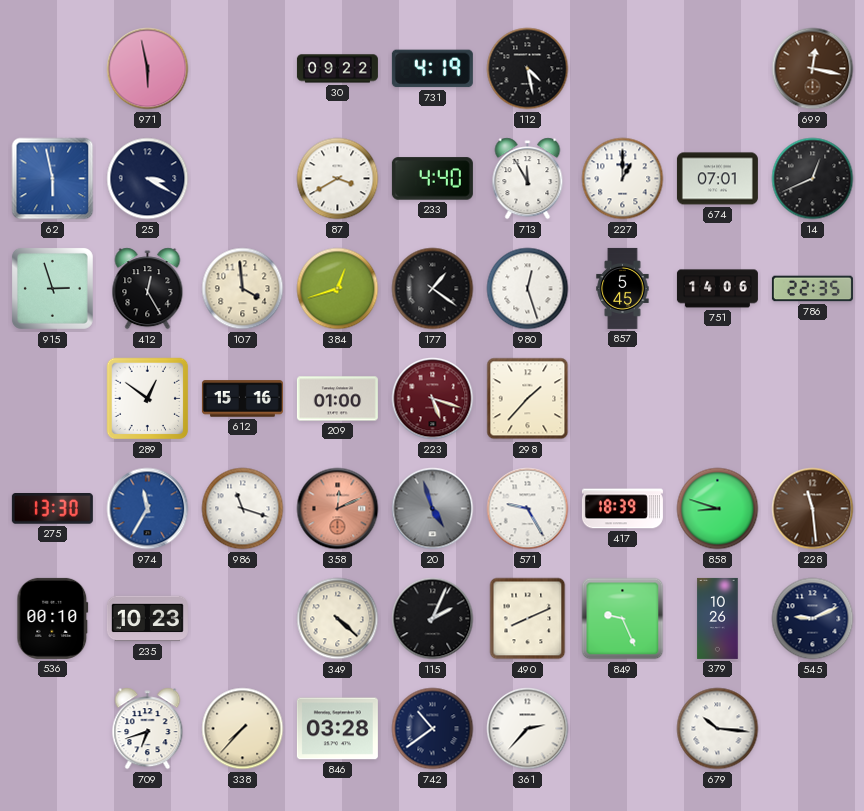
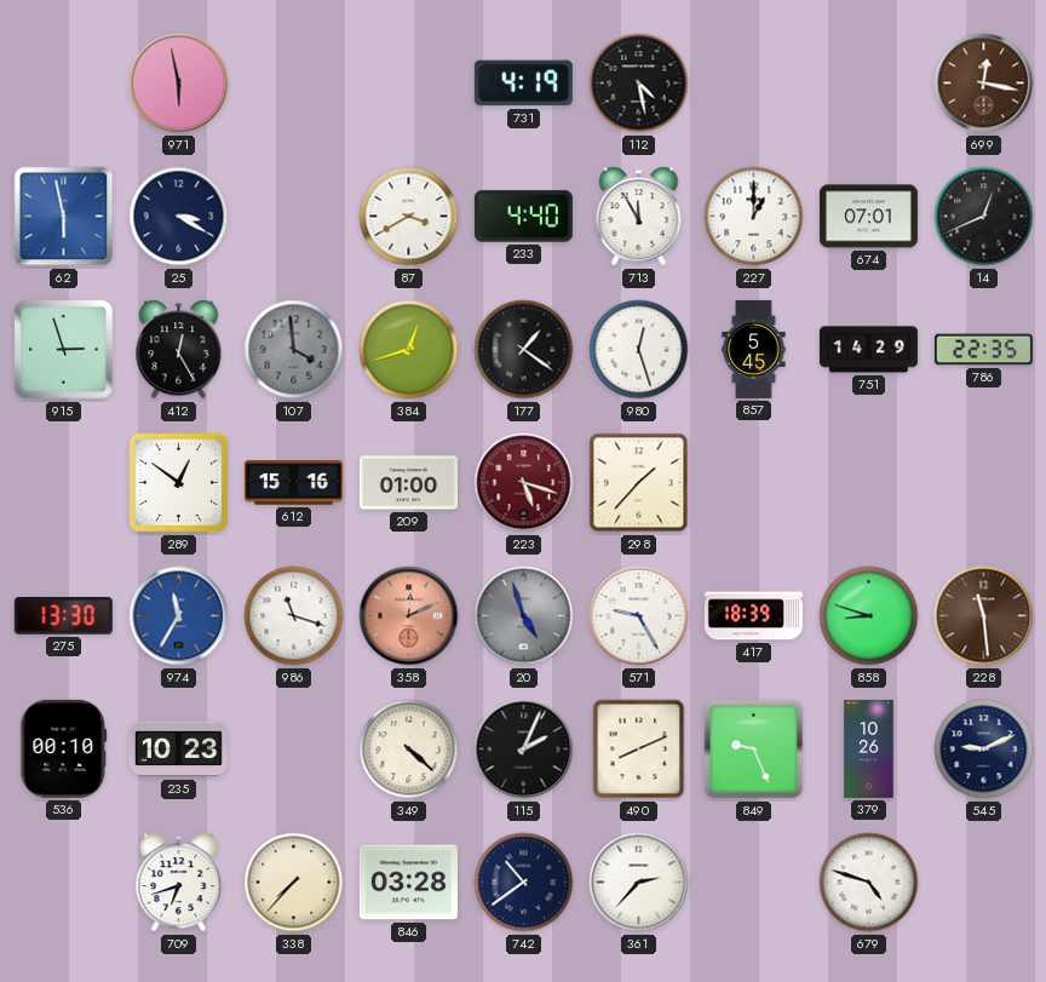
30: 09:22 -> none (337, 69)
107 dial: cream -> grey (294, 350)
751: 14:06 -> 14:29 (868, 350)
679: 10:16 -> 4:48 (869, 883)
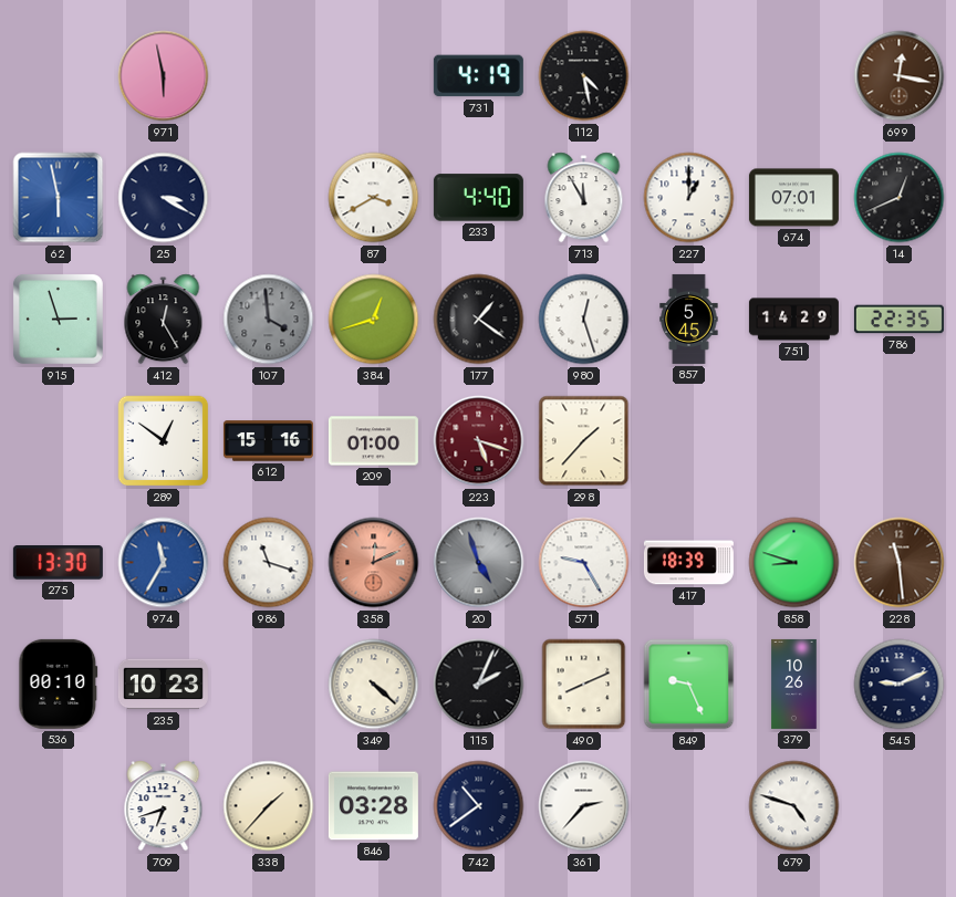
338: 7:37 -> 1:37 (269, 806)
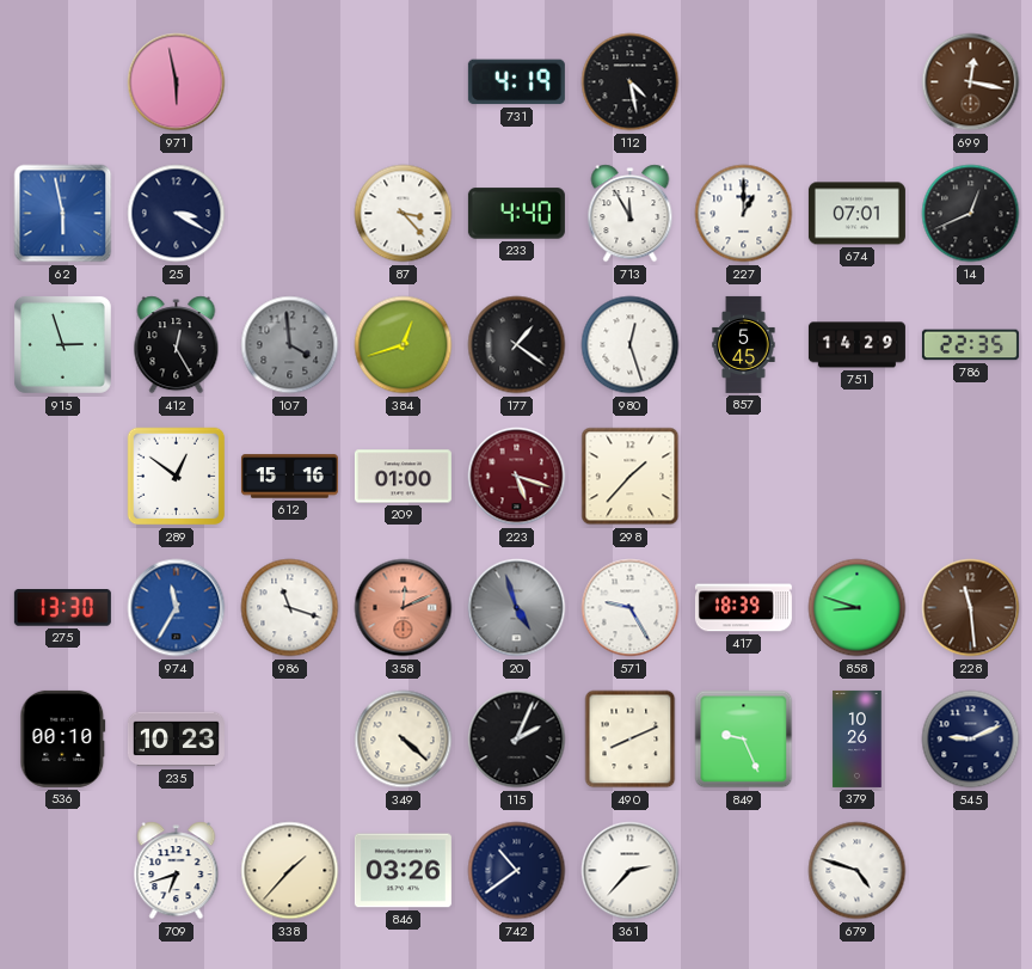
87: 3:40 -> 3:23 (404, 214)
846: 03:28 -> 03:26 (403, 871)
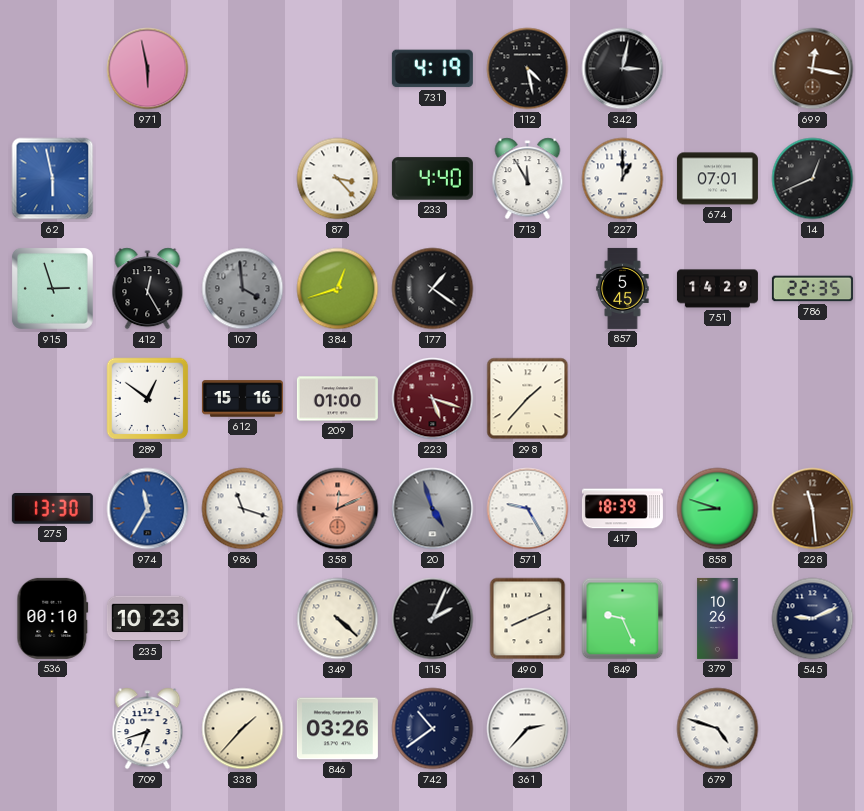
342: none -> 3:02 (623, 69)
25: 3:20 -> none (177, 214)
980: 12:27 -> none (631, 345)
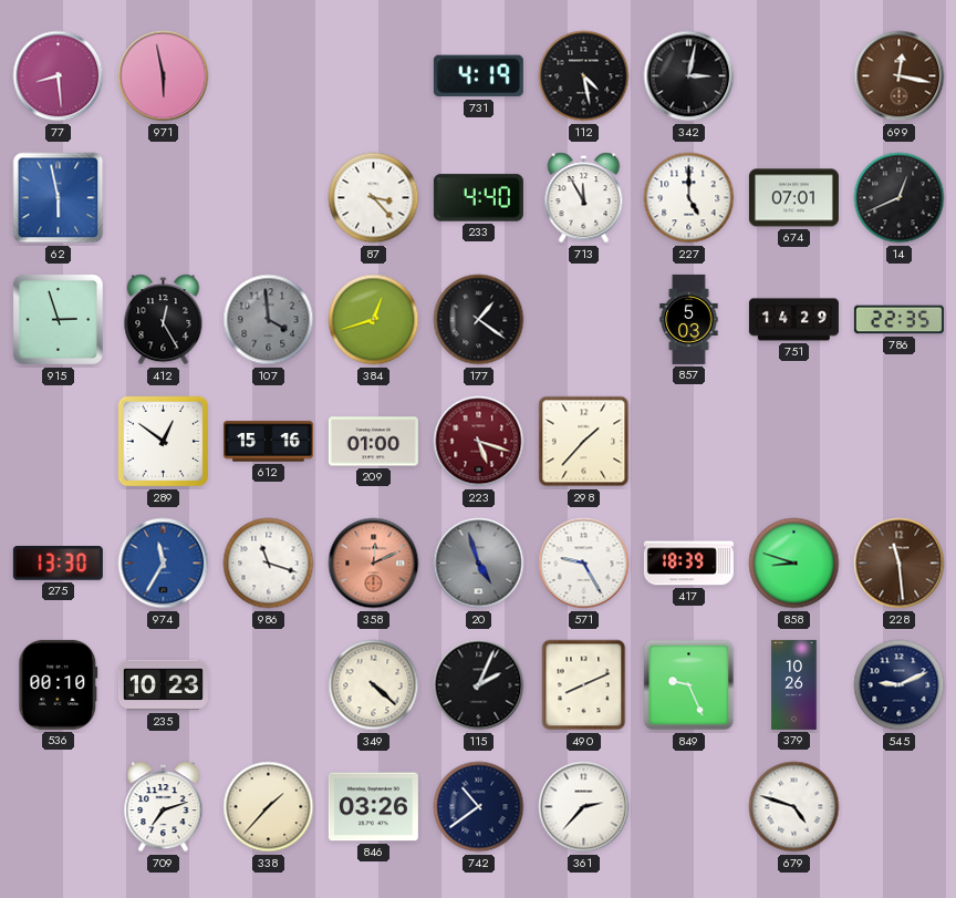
77: none -> 8:29 (59, 76)
227: 1:00 -> 5:00 (689, 198)
857: 5:45 -> 5:03 (689, 319)
709: 6:42 -> 7:12 (164, 807)
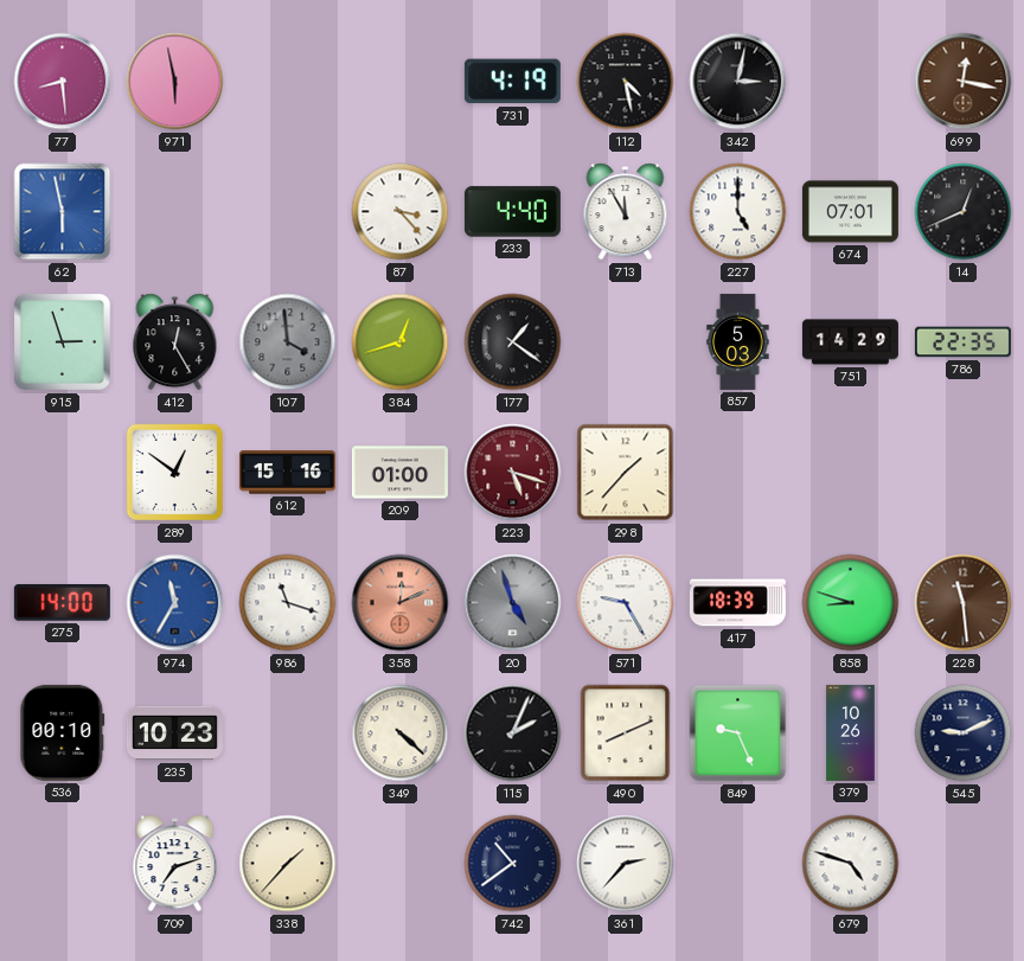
275: 13:30 -> 14:00 (62, 603)
846: 03:26 -> none (373, 807)
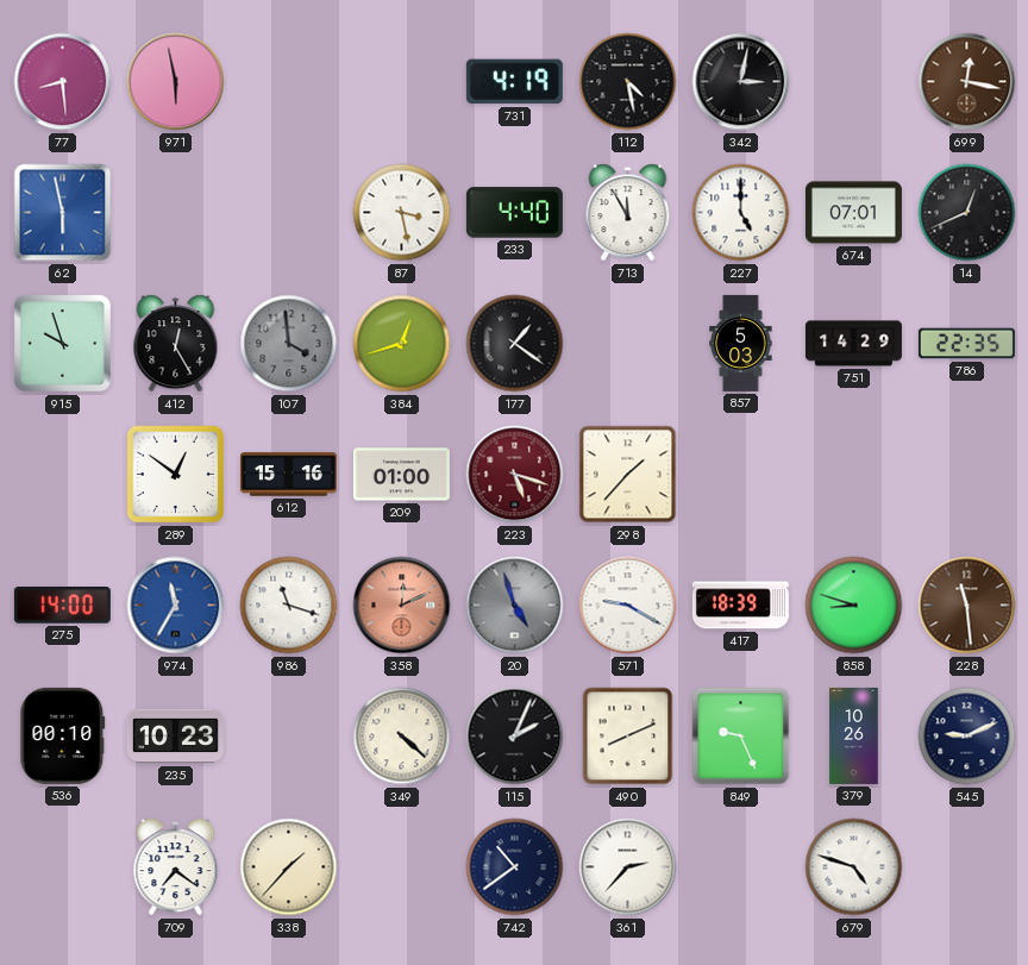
87: 3:23 -> 3:28 (402, 213)
915: 2:57 -> 9:57 (62, 343)
571: 9:25 -> 9:20 (628, 606)
709: 7:12 -> 7:21 (176, 867)
